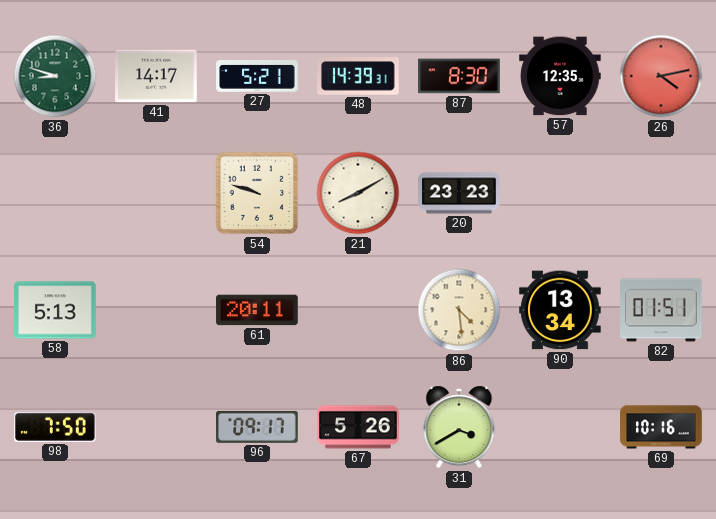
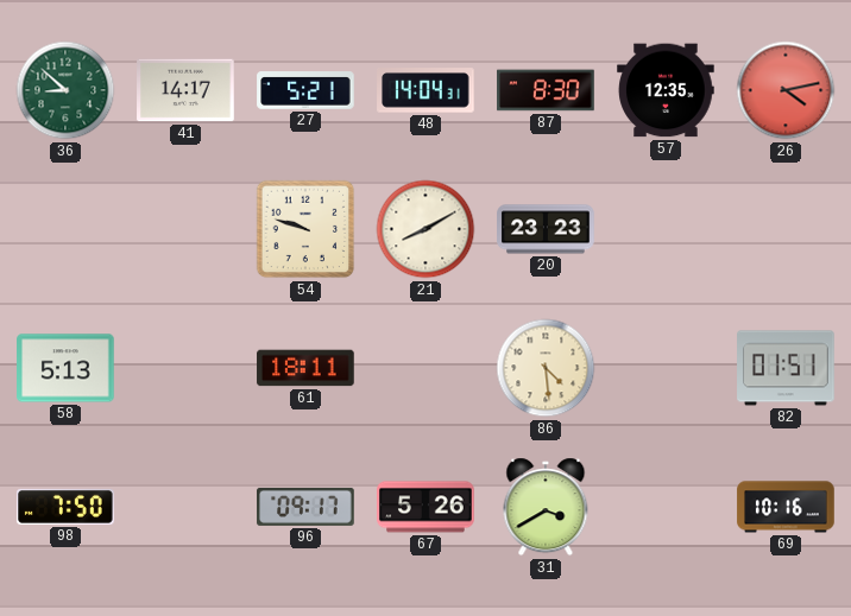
36: 8:48 -> 8:52 (65, 90)
48: 14:39 -> 14:04 (425, 90)
61: 20:11 -> 18:11 (305, 368)
90: 13:34 -> none (560, 310)
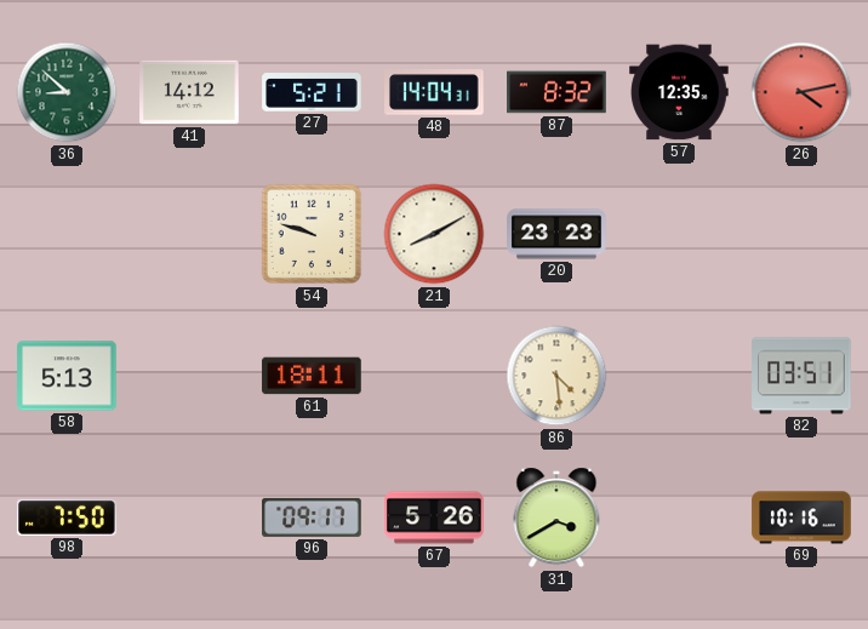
41: 14:17 -> 14:12 (189, 92)
87: 8:30 -> 8:32 (556, 92)
82: 01:51 -> 03:51 (801, 376)
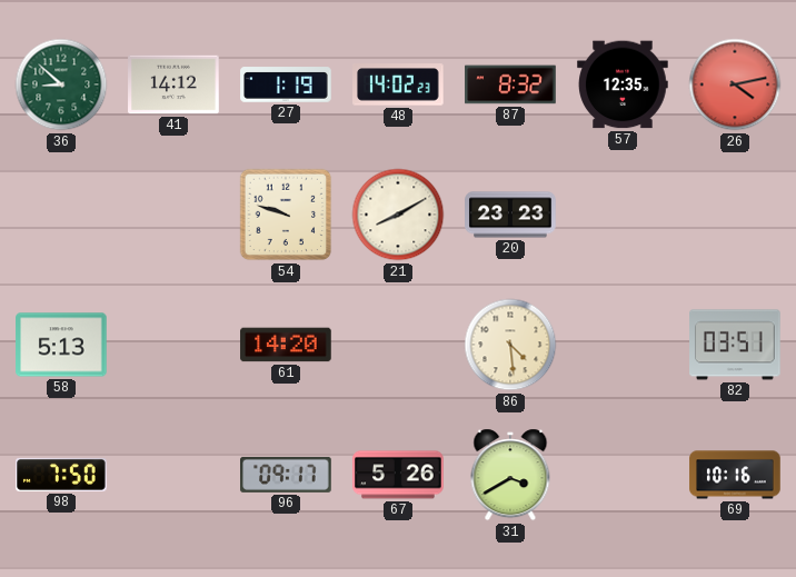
27: 5:21 -> 1:19 (286, 84)
48: 14:04 -> 14:02 (398, 84)
61: 18:11 -> 14:20 (286, 345)
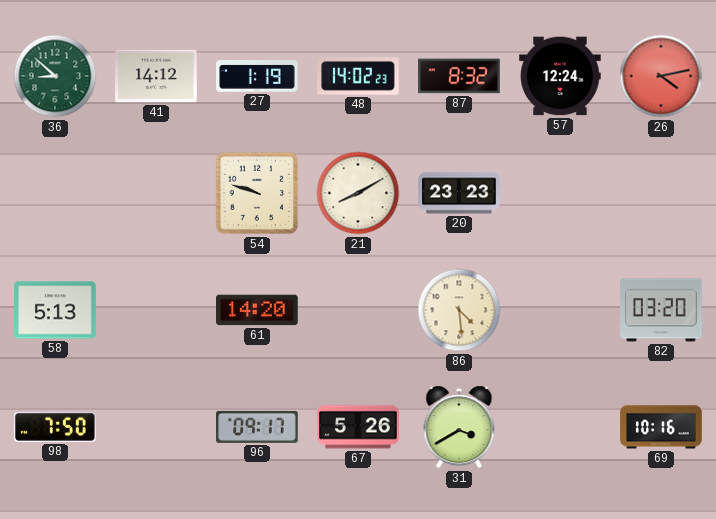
57: 12:35 -> 12:24 (560, 76)
82: 03:51 -> 03:20 (661, 310)
